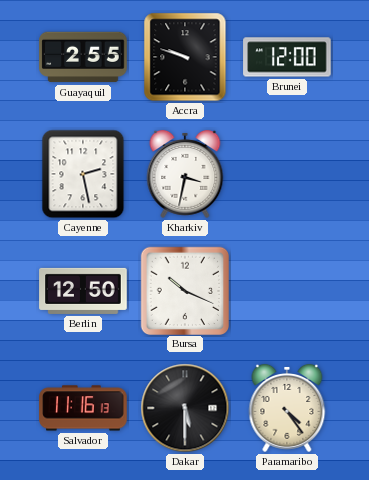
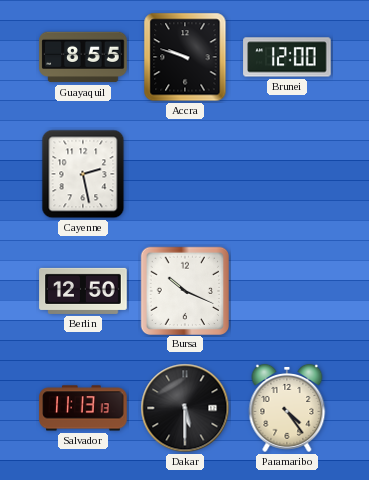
Guayaquil: 2:55 -> 8:55 (83, 57)
Kharkiv: 3:32 -> none (185, 174)
Salvador: 11:16 -> 11:13 (83, 408)
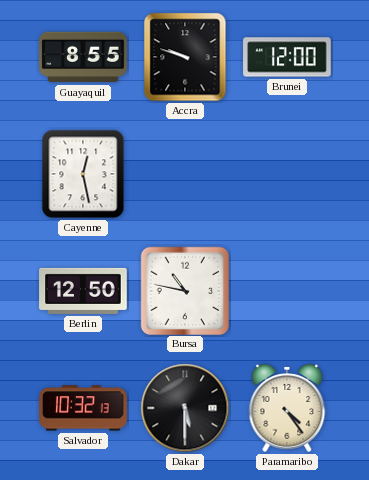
Cayenne: 2:28 -> 12:28 (83, 174)
Bursa: 10:19 -> 10:47 (184, 290)
Salvador: 11:13 -> 10:32 (83, 408)
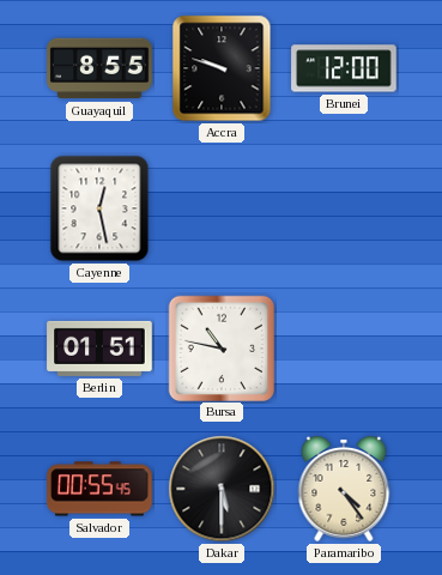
Berlin: 12:50 -> 01:51 (99, 349)
Salvador: 10:32 -> 00:55 (99, 489)
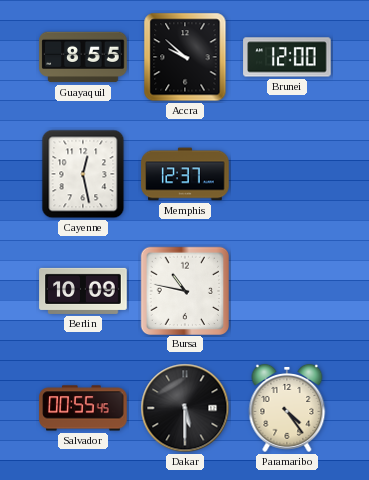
Accra: 9:48 -> 9:52 (185, 57)
Memphis: none -> 12:37 (185, 174)
Berlin: 01:51 -> 10:09 (83, 291)
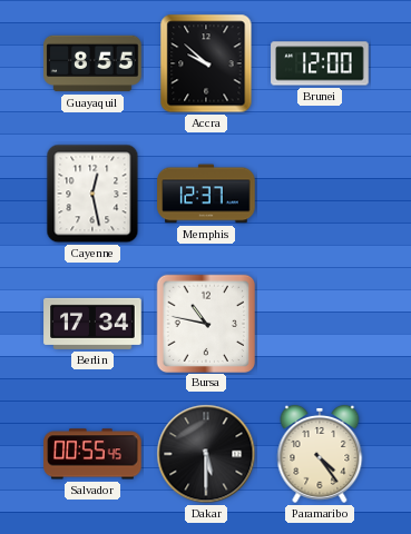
Berlin: 10:09 -> 17:34 (92, 324)
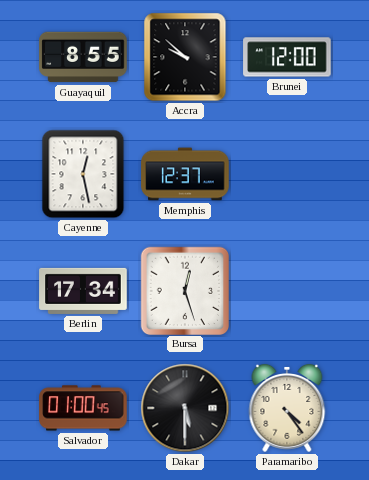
Bursa: 10:47 -> 12:27 (184, 290)
Salvador: 00:55 -> 01:00 (83, 408)
